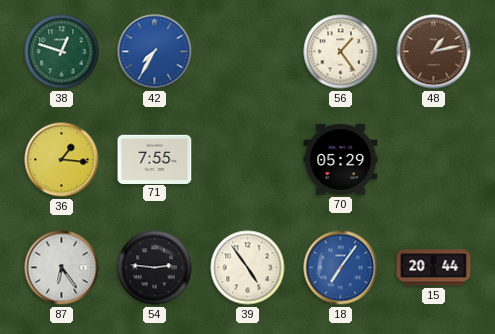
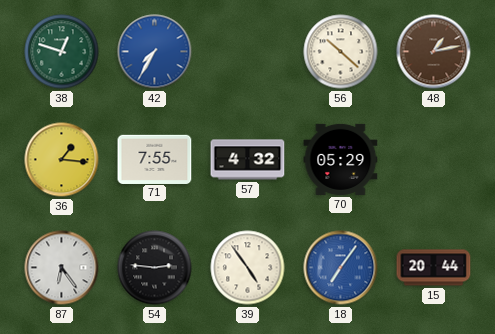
56: 1:24 -> 10:22 (341, 52)
57: none -> 4:32 (248, 160)
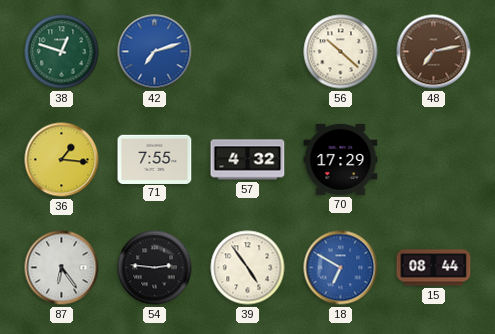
42: 7:35 -> 7:12 (155, 52)
48: 1:13 -> 7:13 (434, 52)
70: 05:29 -> 17:29 (341, 159)
18: 7:06 -> 6:50 (341, 268)
15: 20:44 -> 08:44 (434, 268)
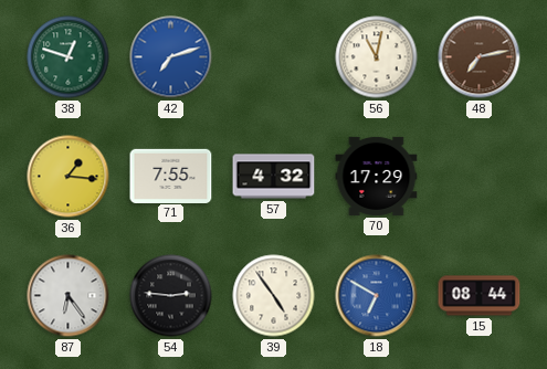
56: 10:22 -> 11:02 (377, 57)
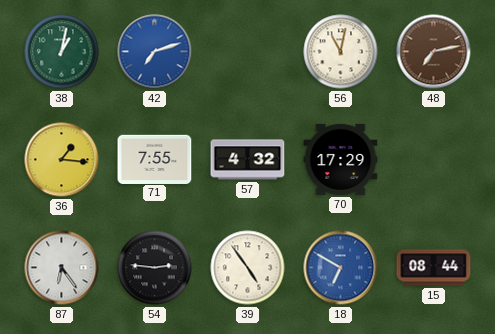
38: 12:48 -> 1:02 (62, 52)
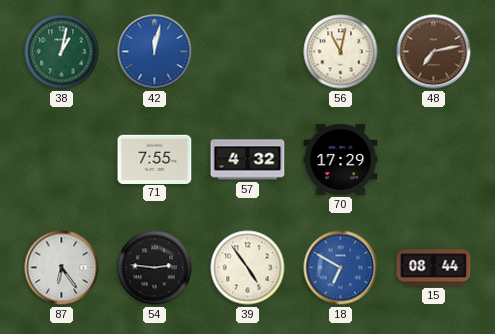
42: 7:12 -> 12:02 (155, 52)
36: 1:16 -> none (62, 160)
